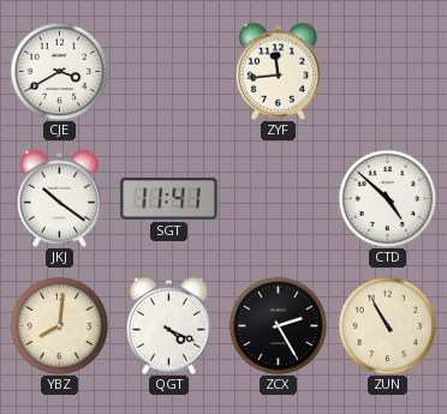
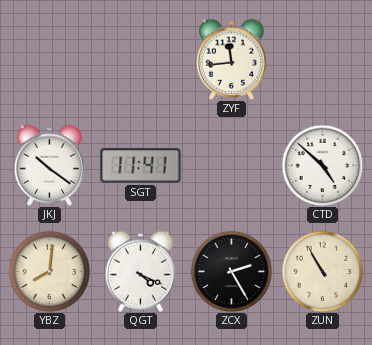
CJE: 3:40 -> none (59, 71)
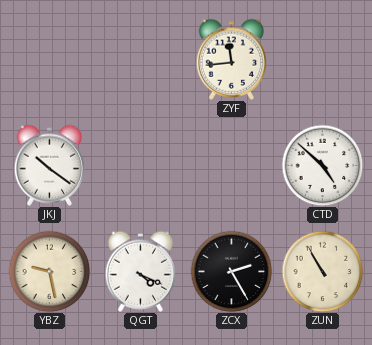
SGT: 11:41 -> none (141, 166)
YBZ: 8:01 -> 9:28 (49, 271)
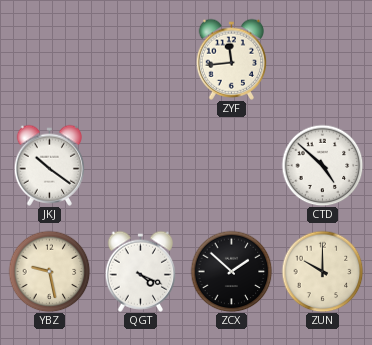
ZCX: 2:25 -> 1:52 (231, 271)
ZUN: 10:55 -> 10:00 (322, 271)
